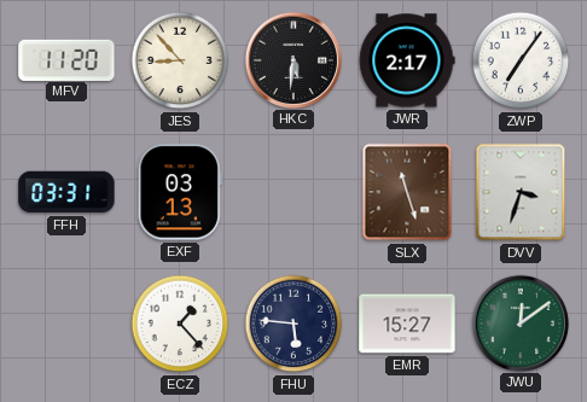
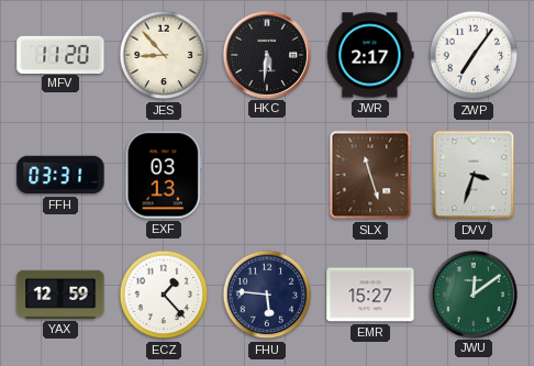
YAX: none -> 12:59 (60, 295)
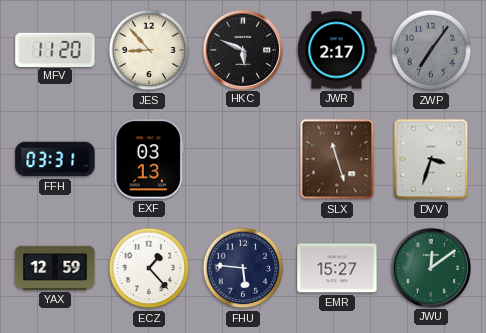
HKC: 5:31 -> 5:49 (242, 49)
ZWP dial: white -> grey (431, 50)
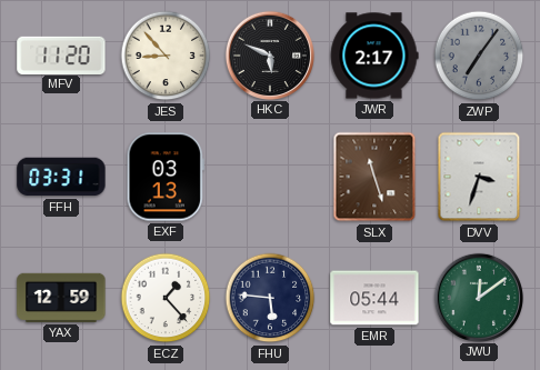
EMR: 15:27 -> 05:44 (374, 298)
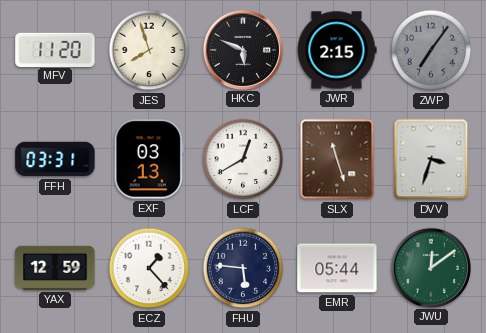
JES: 8:53 -> 7:57 (149, 50)
JWR: 2:17 -> 2:15 (337, 50)
LCF: none -> 12:40 (243, 159)
